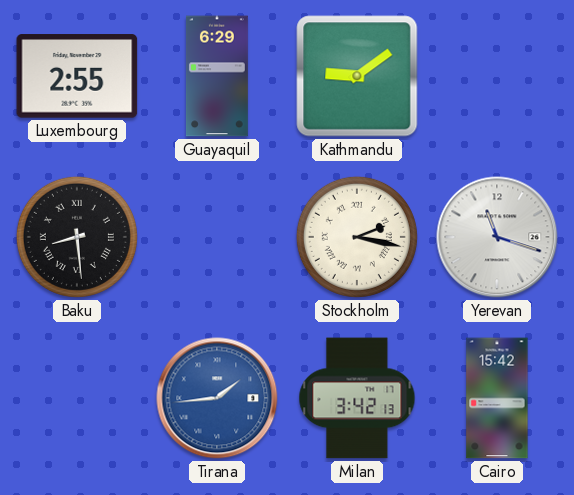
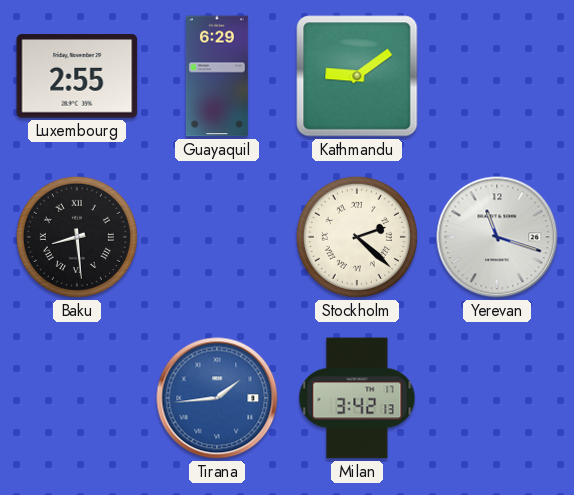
Stockholm: 2:17 -> 2:22 (357, 237)
Cairo: 15:42 -> none (497, 398)
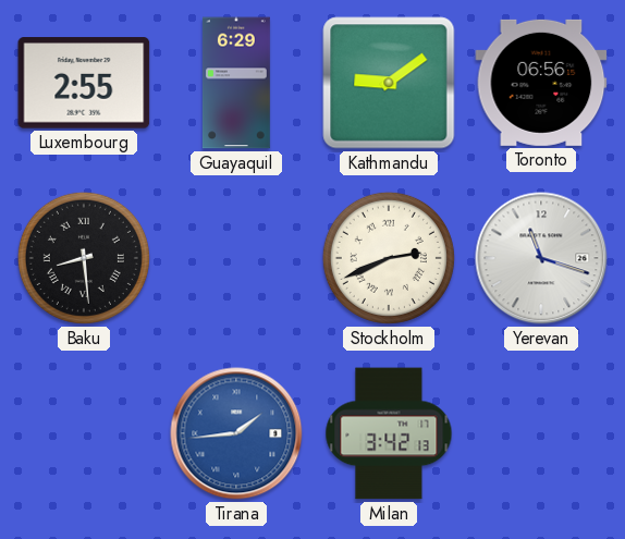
Toronto: none -> 06:56 (541, 83)
Stockholm: 2:22 -> 2:41 (389, 258)
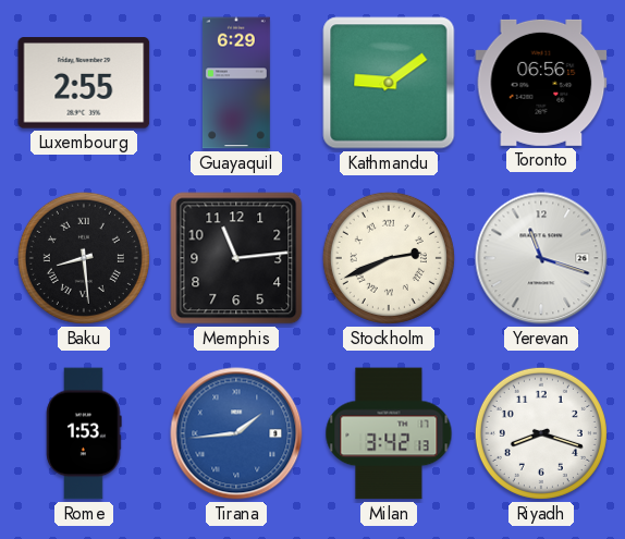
Memphis: none -> 11:14 (236, 258)
Rome: none -> 1:53 (84, 433)
Riyadh: none -> 8:18 (541, 433)
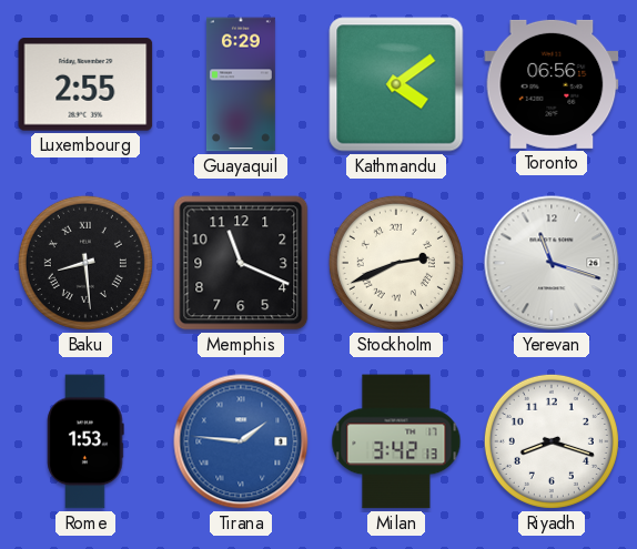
Kathmandu: 9:09 -> 4:09 (396, 84)
Memphis: 11:14 -> 11:19 (241, 263)
Tirana: 1:44 -> 1:46 (241, 441)
